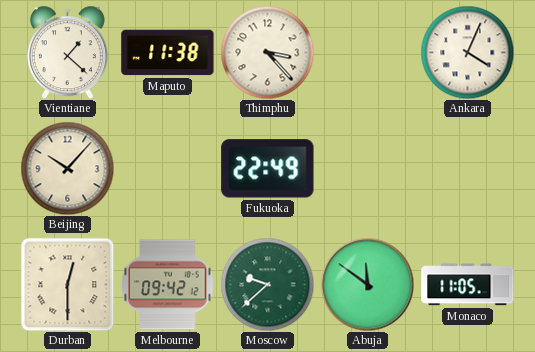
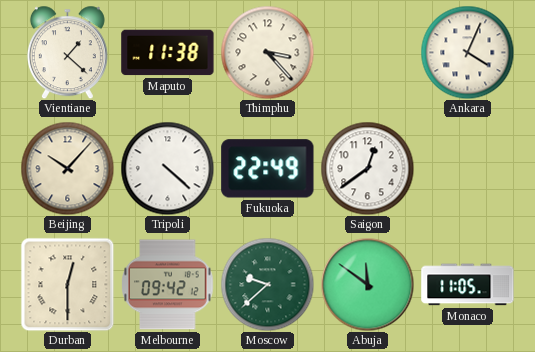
Tripoli: none -> 4:22 (167, 168)
Saigon: none -> 12:39 (367, 168)
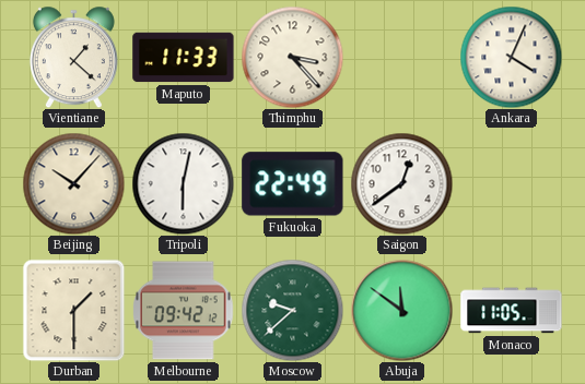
Maputo: 11:38 -> 11:33 (184, 58)
Tripoli: 4:22 -> 6:02 (183, 183)
Durban: 12:30 -> 1:30 (73, 310)
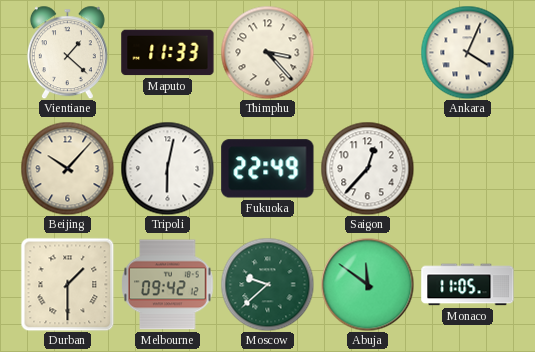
Saigon: 12:39 -> 12:37 (367, 168)
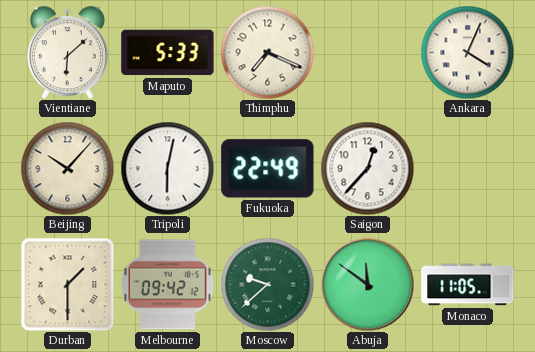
Vientiane: 1:22 -> 6:08 (67, 52)
Maputo: 11:33 -> 5:33 (168, 53)
Thimphu: 3:23 -> 7:19 (267, 52)
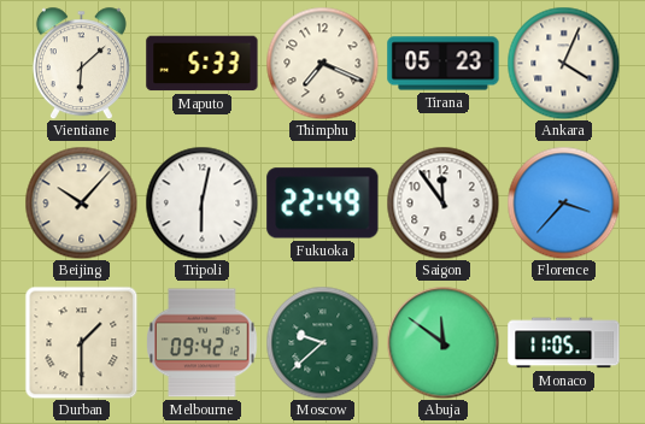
Tirana: none -> 05:23 (444, 64)
Saigon: 12:37 -> 11:54 (442, 202)
Florence: none -> 3:37 (563, 202)
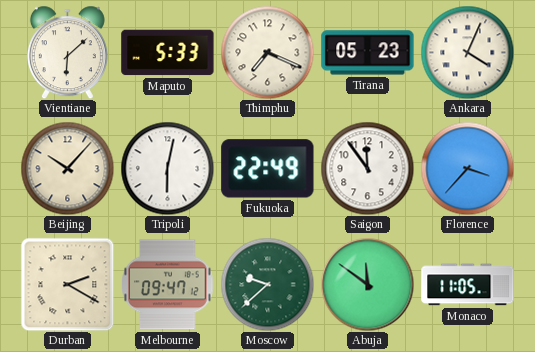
Durban: 1:30 -> 2:20 (67, 284)
Melbourne: 09:42 -> 09:47 (168, 285)
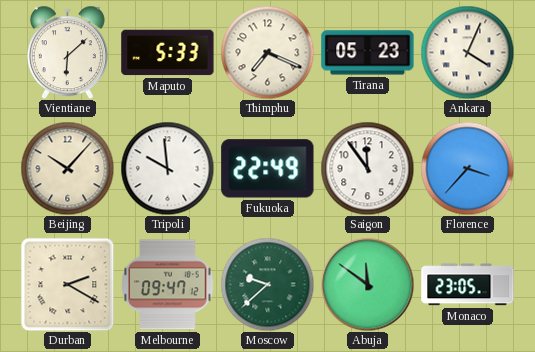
Tripoli: 6:02 -> 9:59 (167, 168)
Monaco: 11:05 -> 23:05 (468, 285)
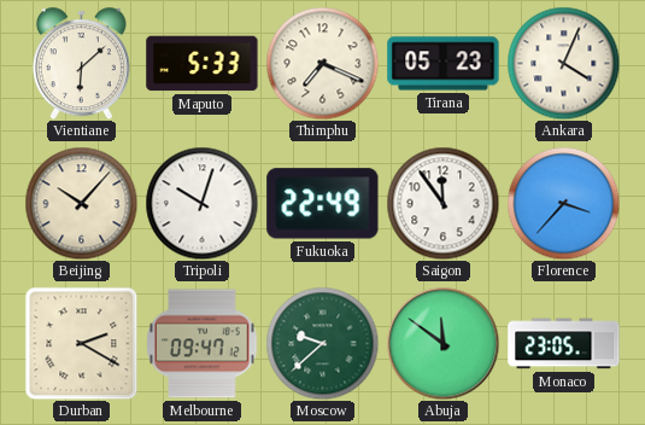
Tripoli: 9:59 -> 10:03 (201, 203)
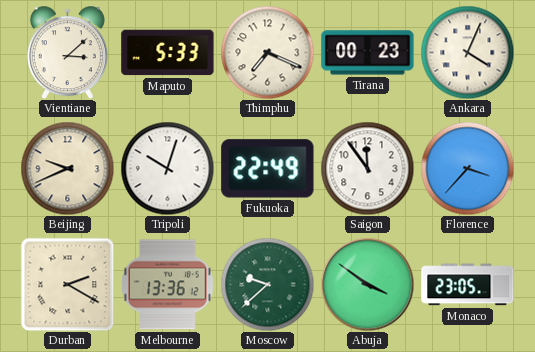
Vientiane: 6:08 -> 3:08 (67, 52)
Tirana: 05:23 -> 00:23 (368, 53)
Beijing: 10:07 -> 9:41 (67, 168)
Melbourne: 09:47 -> 13:36 (168, 285)
Abuja: 11:51 -> 3:51 (367, 284)
